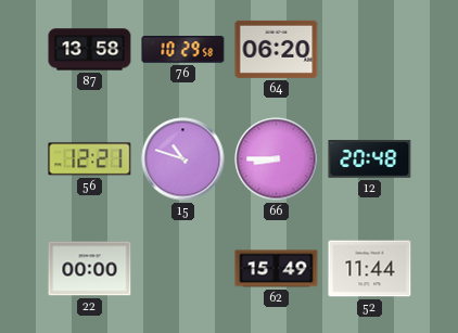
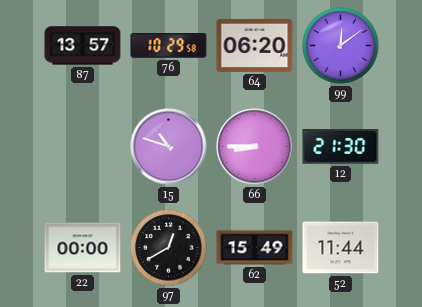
87: 13:58 -> 13:57 (83, 46)
99: none -> 12:09 (341, 46)
56: 12:21 -> none (90, 159)
12: 20:48 -> 21:30 (341, 147)
97: none -> 12:40 (169, 248)
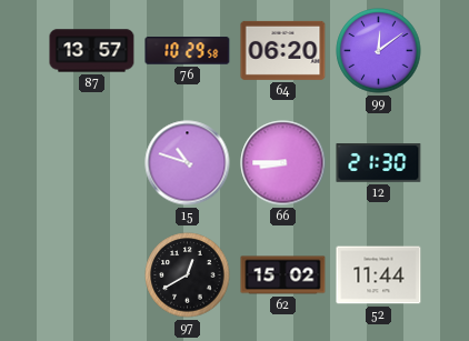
22: 00:00 -> none (83, 248)
62: 15:49 -> 15:02 (283, 275)
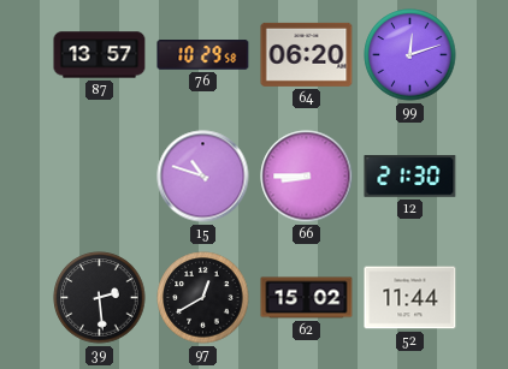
99: 12:09 -> 12:12 (410, 55)
39: none -> 2:29 (100, 298)
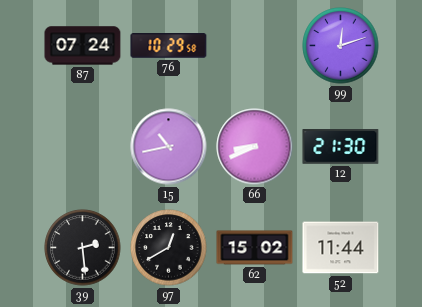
87: 13:57 -> 07:24 (83, 46)
64: 06:20 -> none (307, 54)
15: 10:48 -> 10:43 (169, 147)
66: 8:45 -> 8:41 (255, 147)
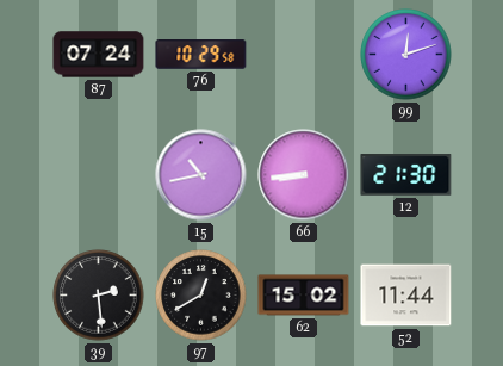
66: 8:41 -> 8:44 (304, 175)
